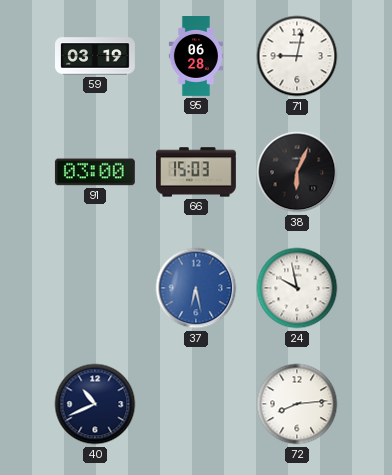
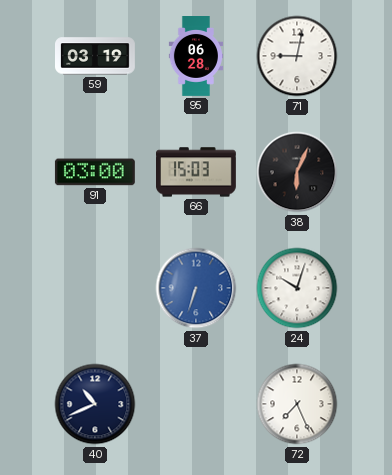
37: 6:28 -> 6:33 (196, 288)
24: 9:58 -> 10:03 (297, 288)
72: 8:14 -> 7:26 (297, 404)
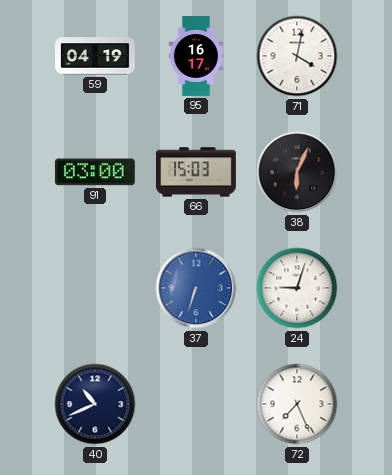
59: 03:19 -> 04:19 (96, 56)
95: 06:28 -> 16:17 (195, 57)
71: 9:02 -> 4:02 (297, 56)
24: 10:03 -> 9:03 (297, 288)
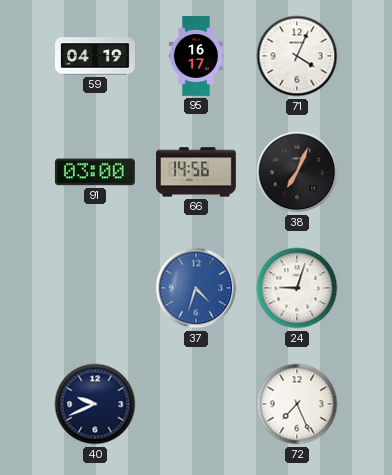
71: 4:02 -> 4:04 (297, 56)
66: 15:03 -> 14:56 (197, 172)
38: 6:04 -> 7:04 (297, 172)
37: 6:33 -> 4:33 (196, 288)
40: 10:41 -> 9:41 (95, 404)
